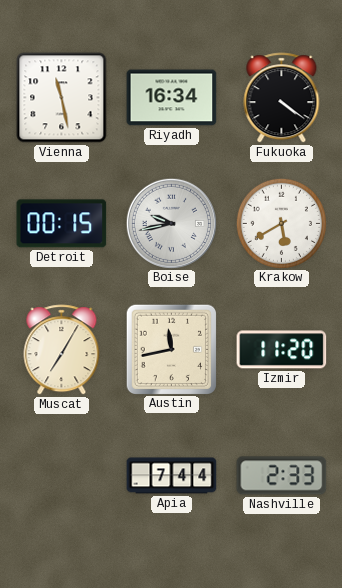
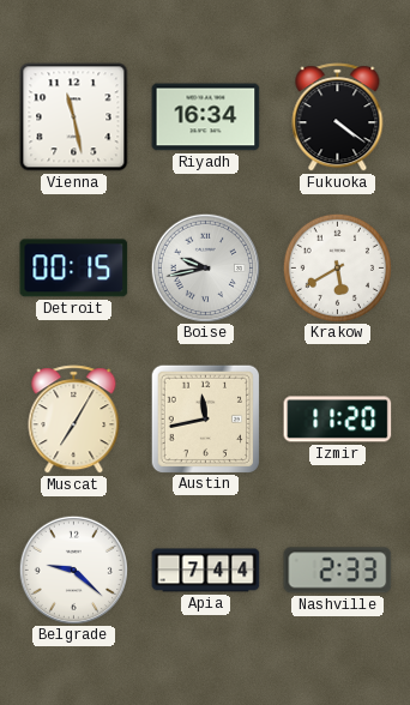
Belgrade: none -> 9:22 (73, 570)
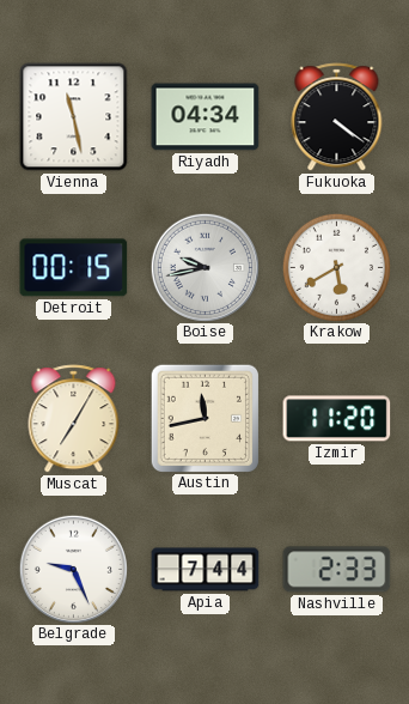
Riyadh: 16:34 -> 04:34 (206, 117)
Belgrade: 9:22 -> 9:26 (73, 569)
